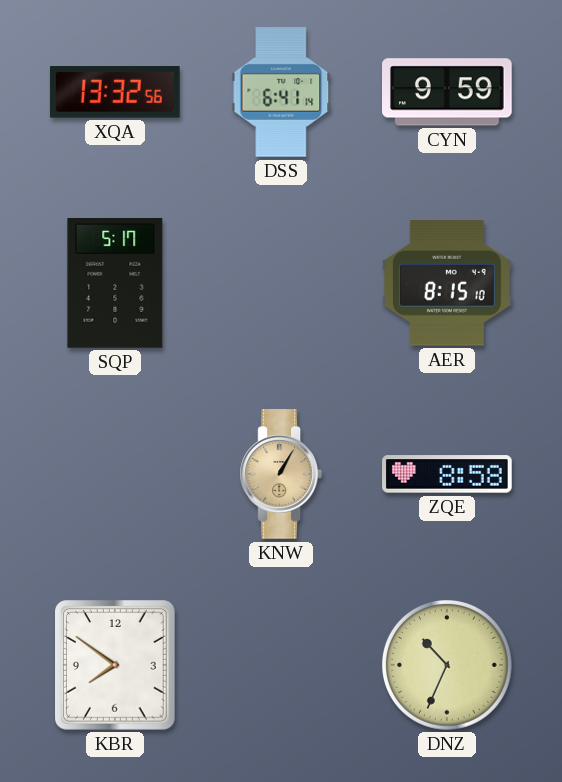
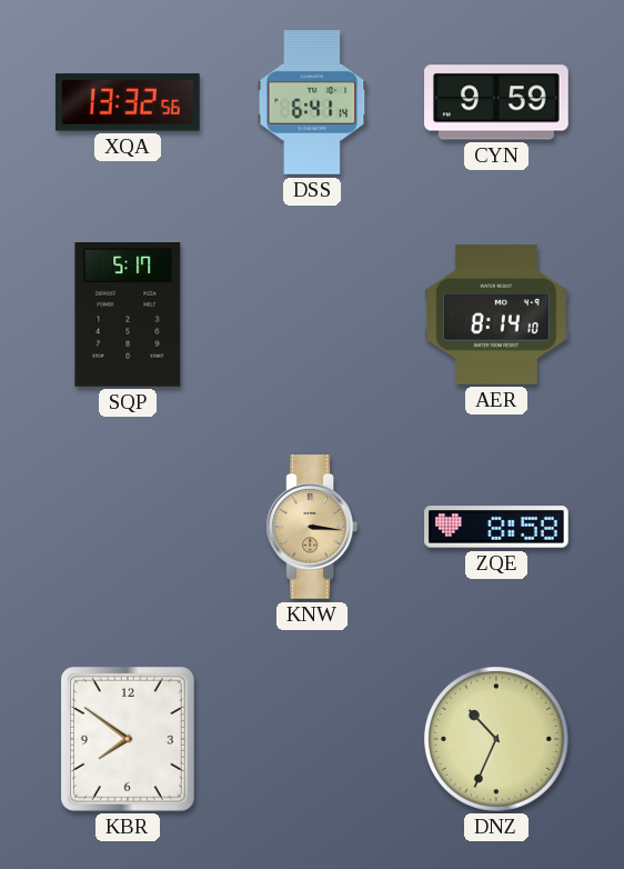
AER: 8:15 -> 8:14 (497, 314)
KNW: 1:05 -> 3:16 (311, 527)
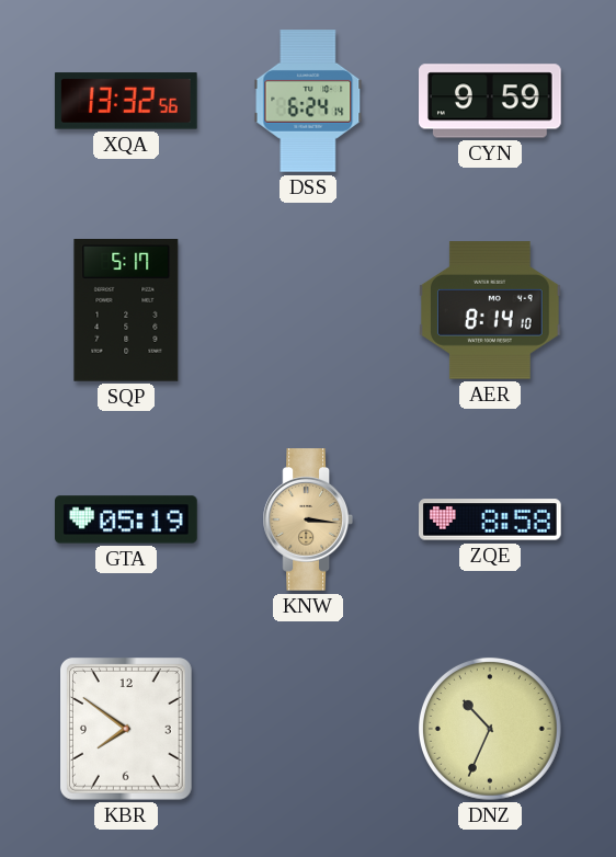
DSS: 6:41 -> 6:24 (308, 101)
GTA: none -> 05:19 (127, 519)
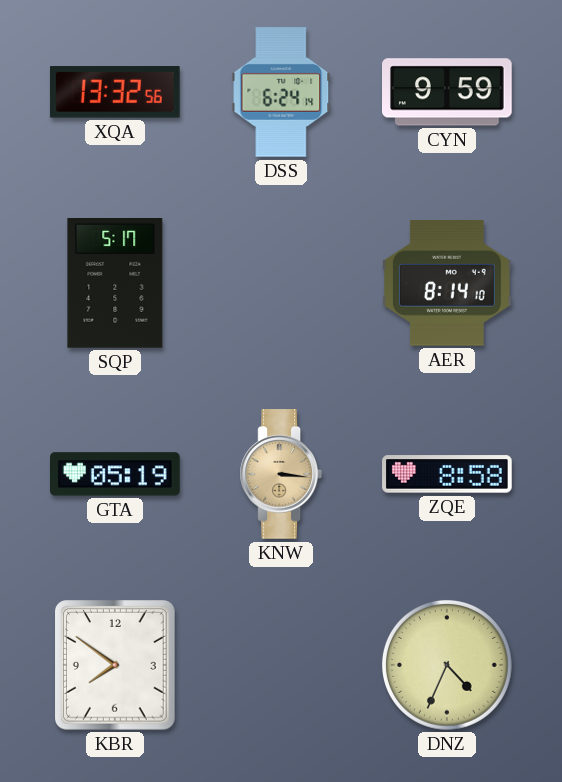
DNZ: 10:34 -> 4:34 (447, 665)
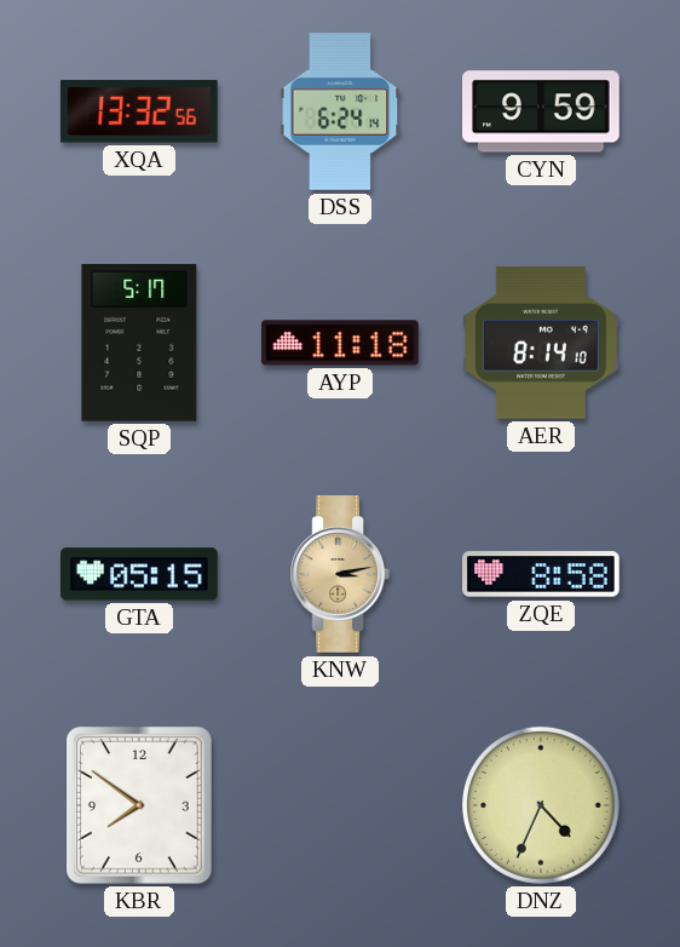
AYP: none -> 11:18 (340, 343)
GTA: 05:19 -> 05:15 (140, 574)
KNW: 3:16 -> 3:13 (339, 574)
